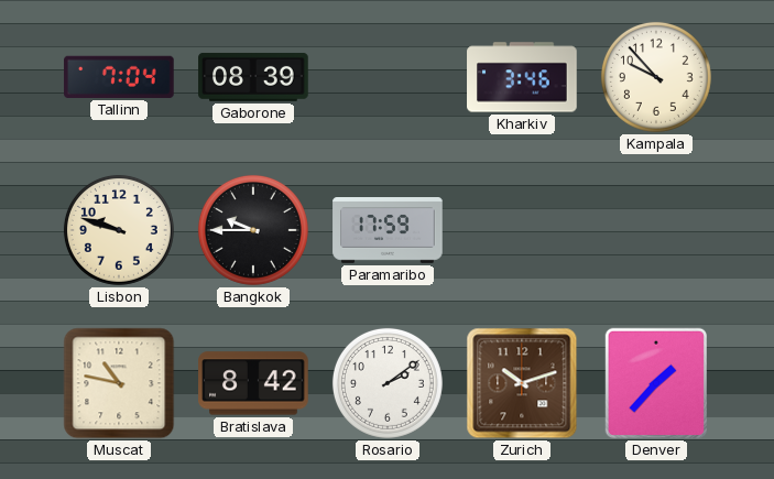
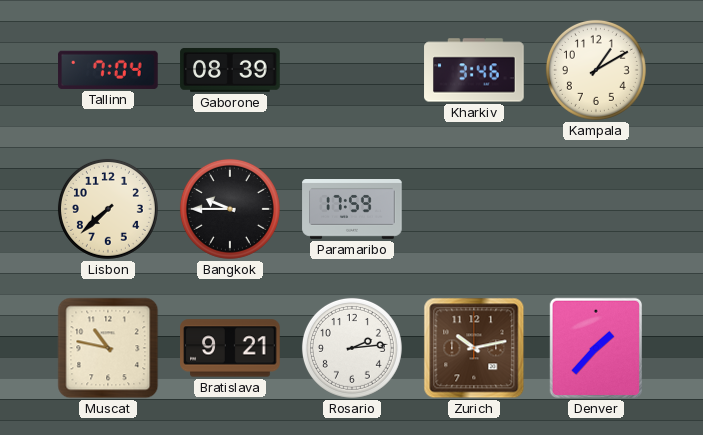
Kampala: 9:53 -> 1:10 (596, 70)
Lisbon: 9:48 -> 7:38 (108, 209)
Bratislava: 8:42 -> 9:21 (230, 348)
Rosario: 2:09 -> 2:14 (352, 348)
Zurich: 10:12 -> 10:13 (474, 348)
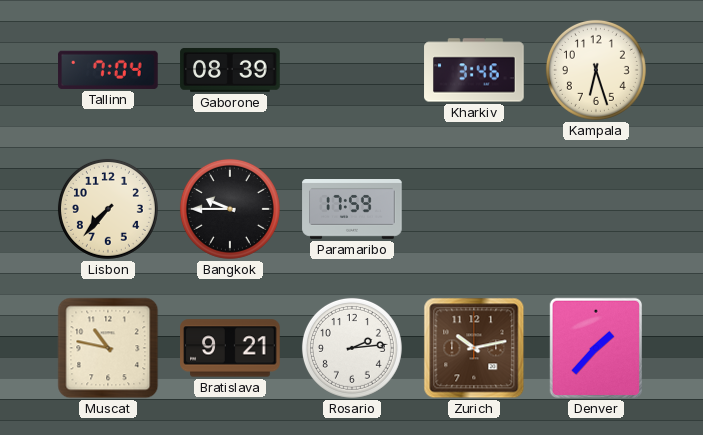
Kampala: 1:10 -> 6:27 (596, 70)
Lisbon: 7:38 -> 7:37 (108, 209)
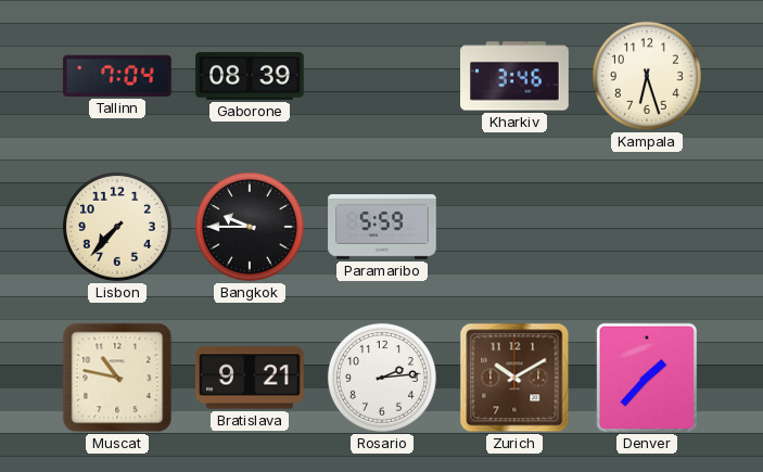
Paramaribo: 17:59 -> 5:59 (382, 228)
Zurich: 10:13 -> 10:10 (514, 378)
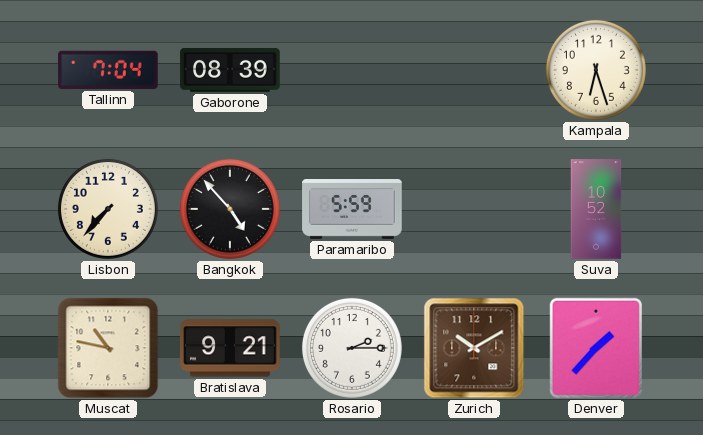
Kharkiv: 3:46 -> none (514, 76)
Bangkok: 9:45 -> 4:53 (230, 209)
Suva: none -> 10:52 (596, 209)
Rosario: 2:14 -> 2:15 (352, 348)
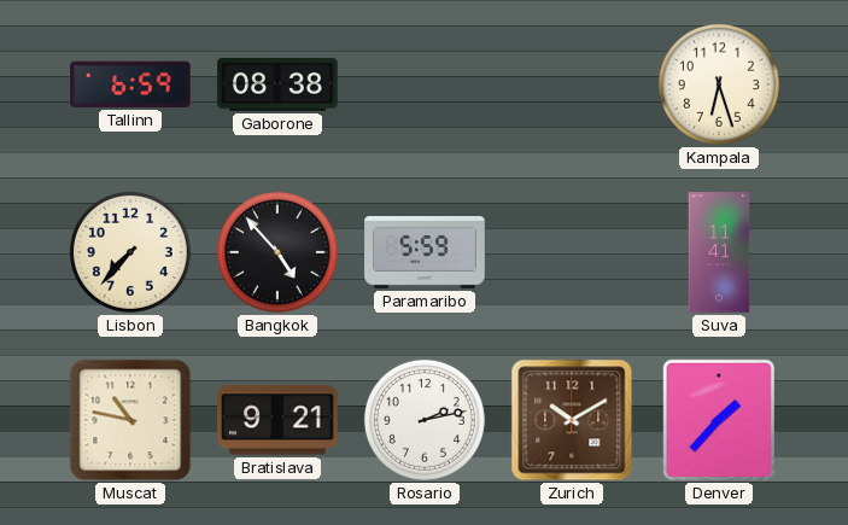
Tallinn: 7:04 -> 6:59 (130, 84)
Gaborone: 08:39 -> 08:38 (277, 84)
Suva: 10:52 -> 11:41 (719, 252)
Rosario: 2:15 -> 2:13 (425, 420)
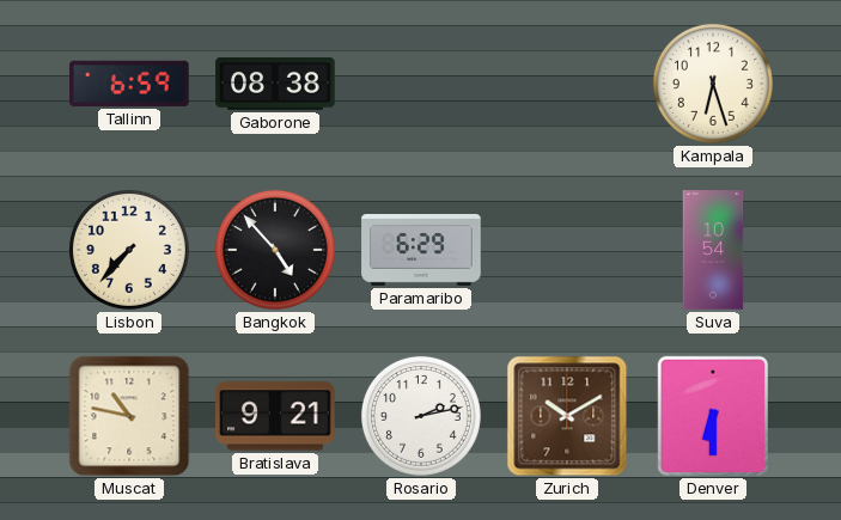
Paramaribo: 5:59 -> 6:29 (421, 251)
Suva: 11:41 -> 10:54 (713, 250)
Denver: 1:37 -> 6:30 (712, 416)
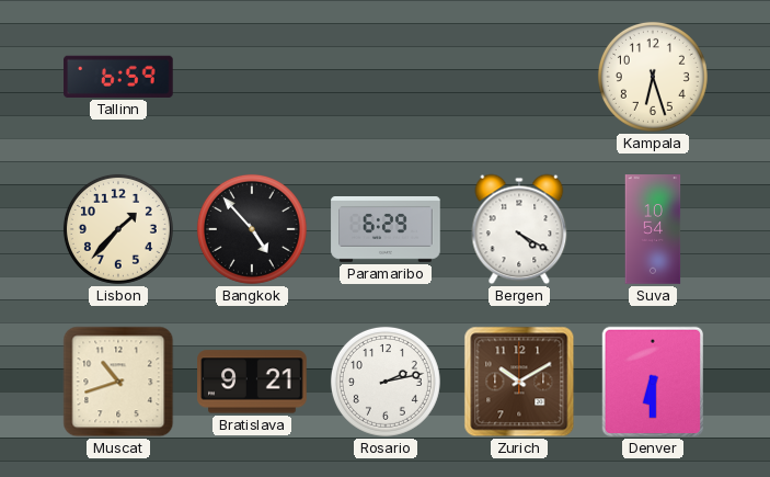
Gaborone: 08:38 -> none (275, 84)
Lisbon: 7:37 -> 1:37 (118, 229)
Bergen: none -> 4:20 (519, 229)
Muscat: 10:47 -> 10:42 (118, 382)
